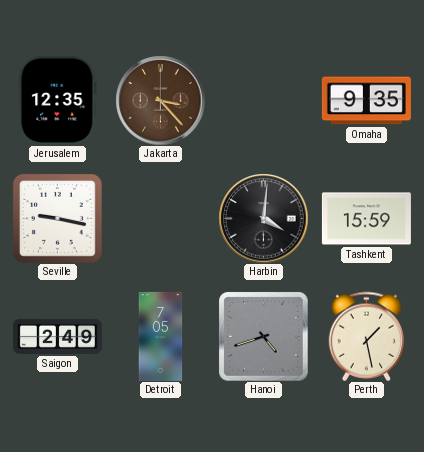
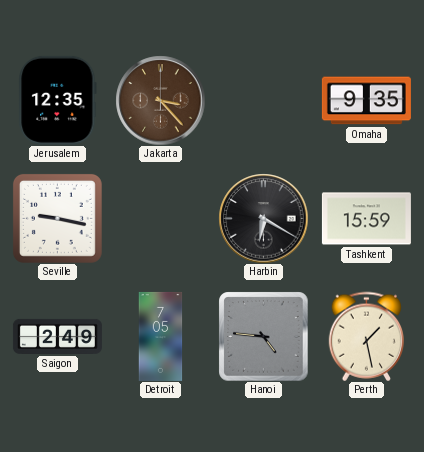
Harbin: 4:01 -> 6:20 (263, 218)
Hanoi: 4:42 -> 4:46 (263, 336)
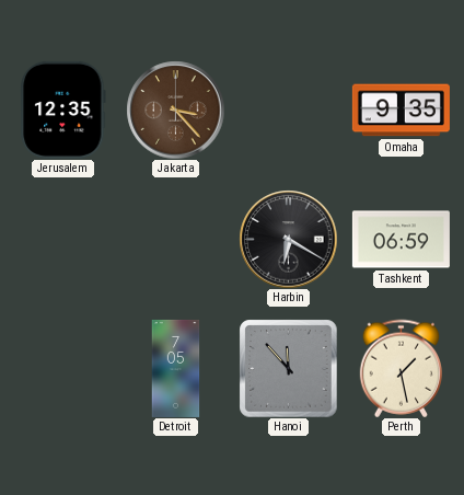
Seville: 9:17 -> none (57, 218)
Tashkent: 15:59 -> 06:59 (401, 240)
Saigon: 2:49 -> none (57, 336)
Hanoi: 4:46 -> 11:53 (288, 368)
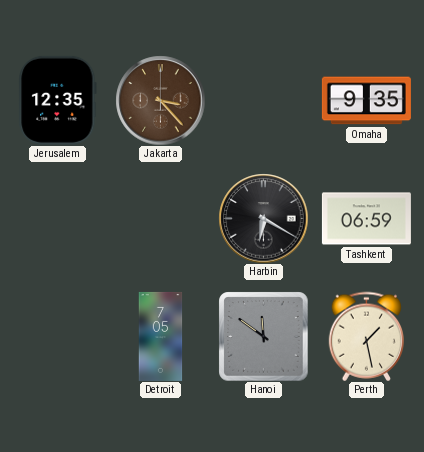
Hanoi: 11:53 -> 11:51 (263, 336)
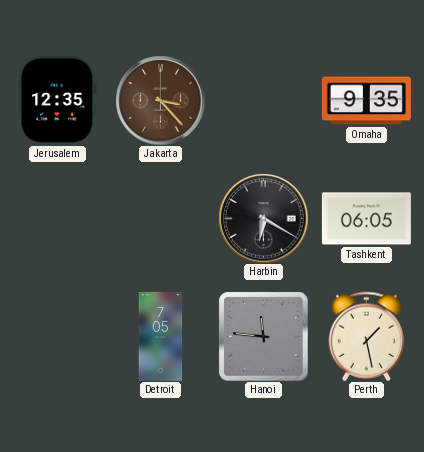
Tashkent: 06:59 -> 06:05 (366, 219)
Hanoi: 11:51 -> 11:46 (263, 336)
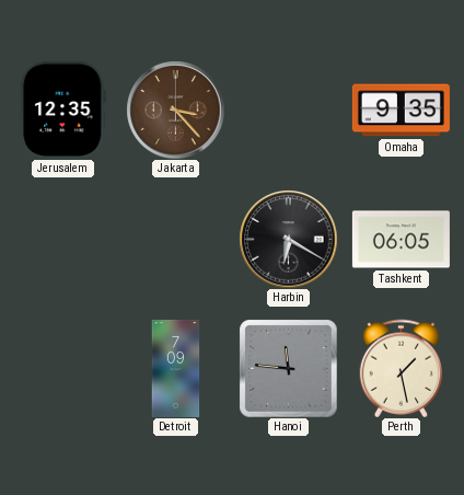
Detroit: 7:05 -> 7:09 (176, 368)
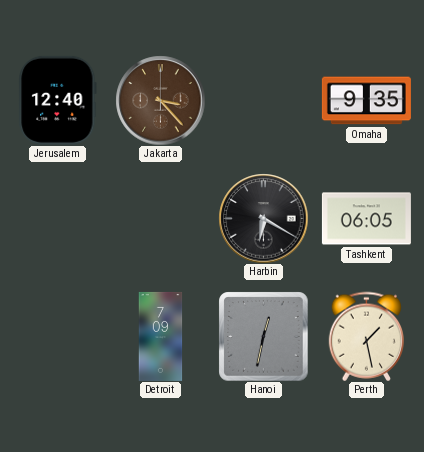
Jerusalem: 12:35 -> 12:40 (58, 100)
Hanoi: 11:46 -> 12:32 (263, 336)
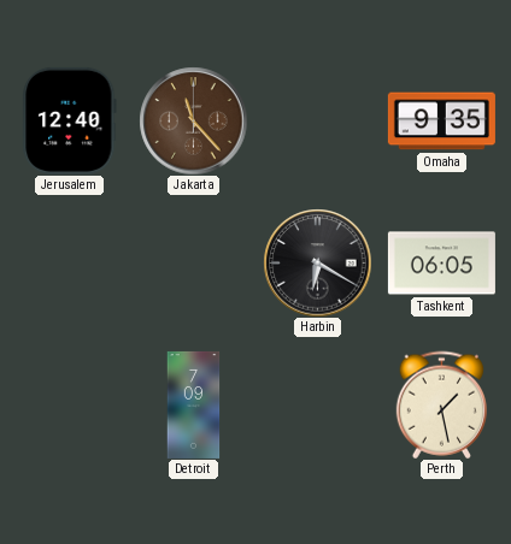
Jakarta: 3:23 -> 11:23 (193, 120)
Hanoi: 12:32 -> none (263, 336)
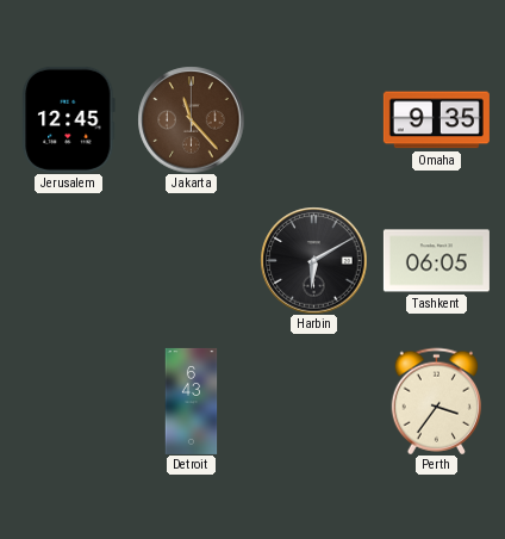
Jerusalem: 12:40 -> 12:45 (69, 119)
Harbin: 6:20 -> 6:10 (313, 260)
Detroit: 7:09 -> 6:43 (192, 401)
Perth: 1:28 -> 3:36 (436, 401)
